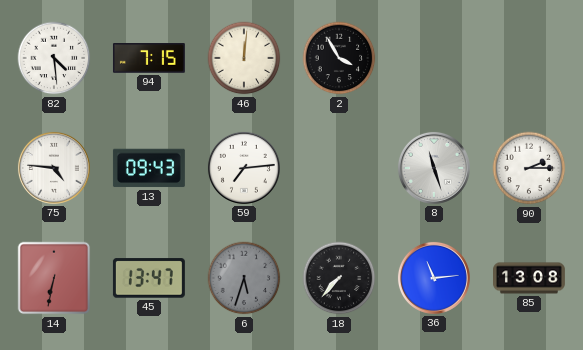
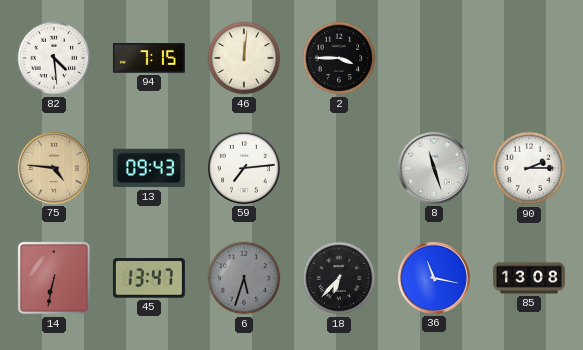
2: 3:55 -> 3:45 (339, 58)
75 dial: white -> champagne (54, 168)
18: 7:37 -> 6:37 (339, 278)
36: 11:14 -> 11:17 (434, 278)
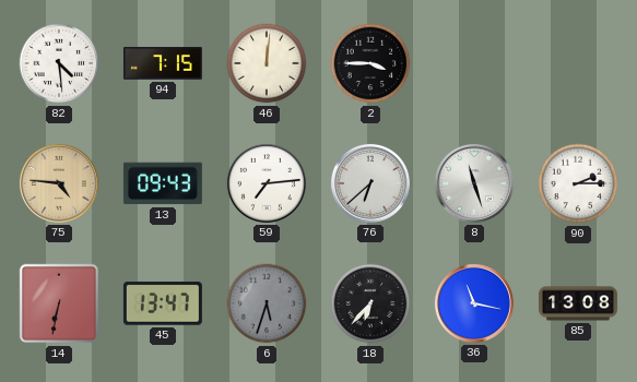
76: none -> 6:38 (370, 183)
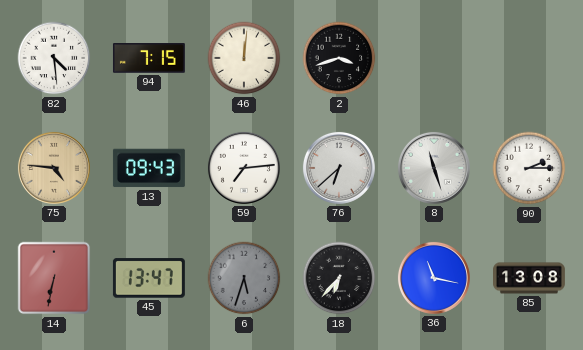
2: 3:45 -> 3:42 (339, 58)
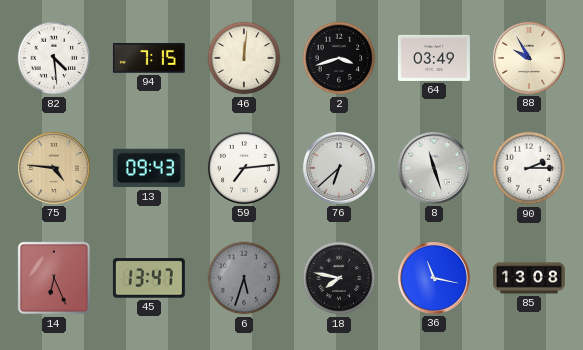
64: none -> 03:49 (434, 58)
88: none -> 9:55 (529, 58)
14: 6:32 -> 6:26 (54, 278)
18: 6:37 -> 7:47 (339, 278)
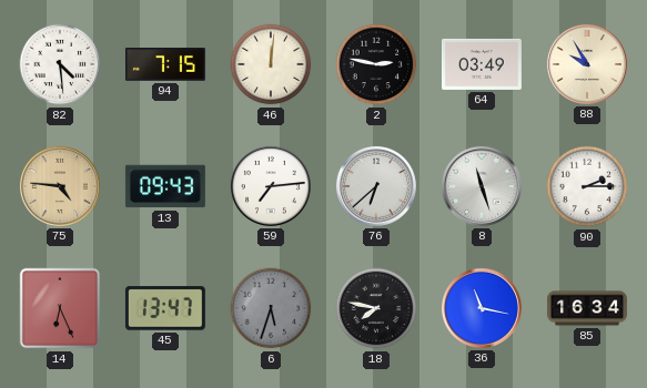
2: 3:42 -> 2:47 (376, 64)
85: 13:08 -> 16:34 (588, 308)
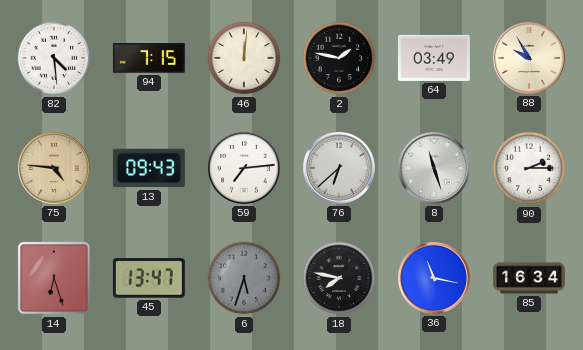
2: 2:47 -> 1:47 (339, 58)
14: 6:26 -> 6:27 (54, 278)
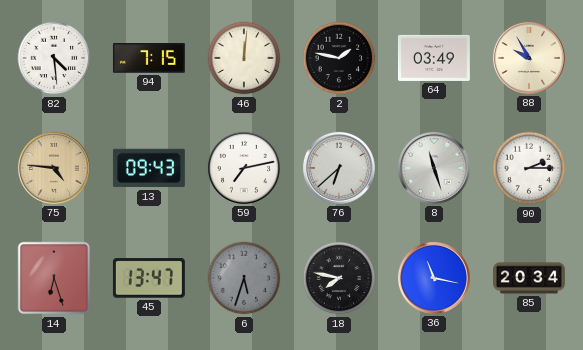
59: 7:14 -> 7:13 (244, 168)
85: 16:34 -> 20:34 (530, 278)
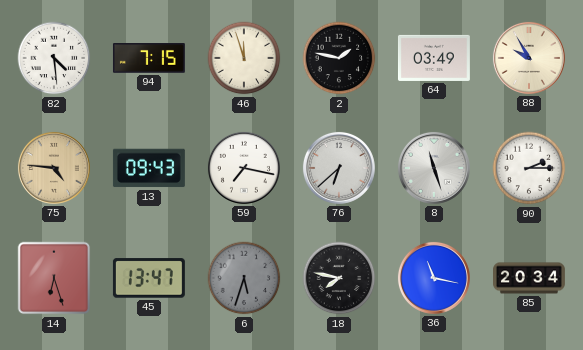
46: 12:01 -> 11:57 (244, 58)
59: 7:13 -> 7:17 (244, 168)
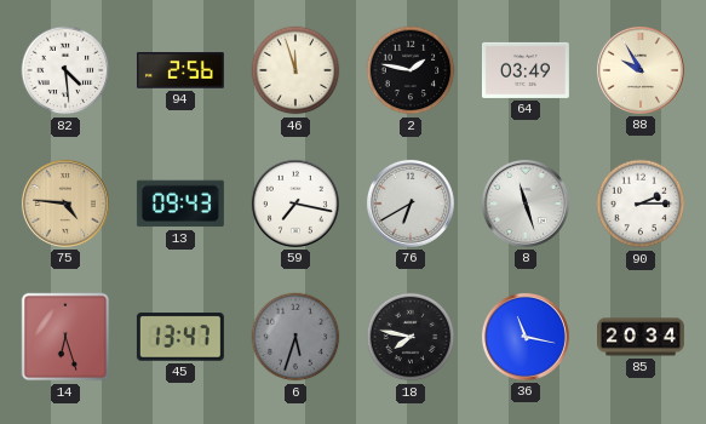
94: 7:15 -> 2:56 (180, 70)
76: 6:38 -> 6:40 (411, 204)
